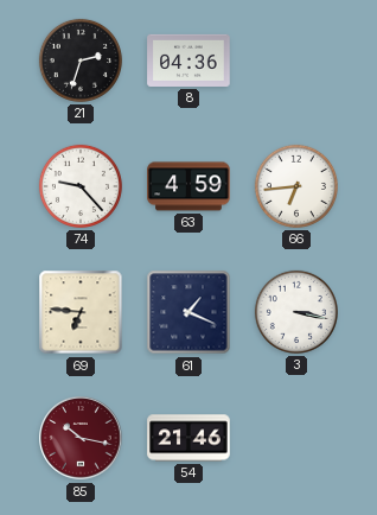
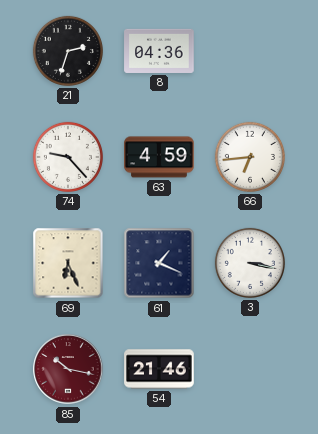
69: 6:46 -> 6:26 (68, 263)
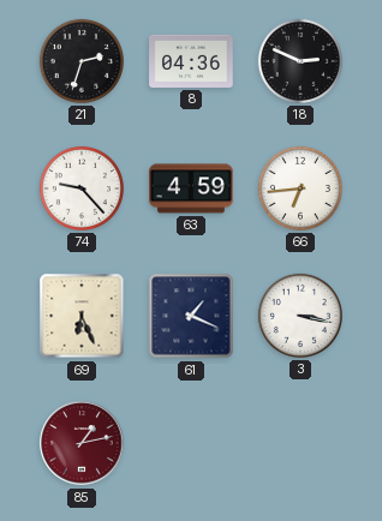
18: none -> 2:49 (300, 61)
85: 10:17 -> 1:13 (82, 443)
54: 21:46 -> none (159, 369)
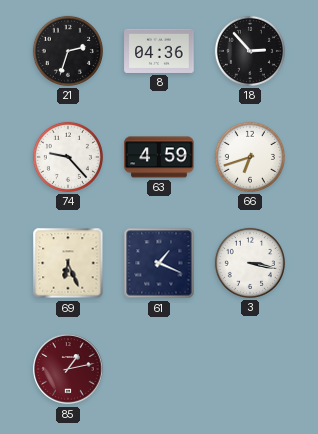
18: 2:49 -> 2:53 (250, 51)
66: 6:44 -> 6:42 (250, 157)
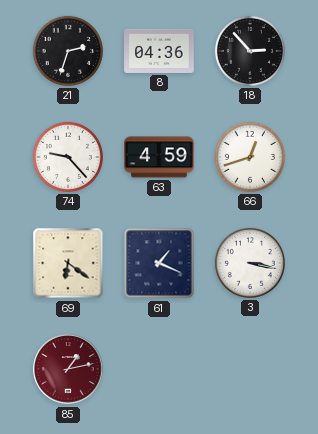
66: 6:42 -> 12:42 (250, 157)
69: 6:26 -> 6:21 (68, 263)
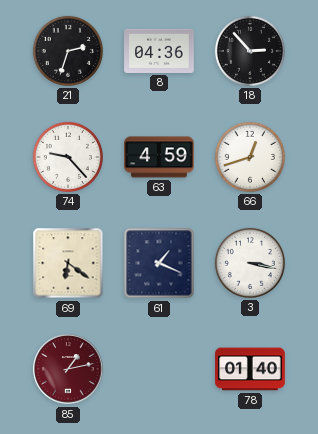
78: none -> 01:40 (250, 369)
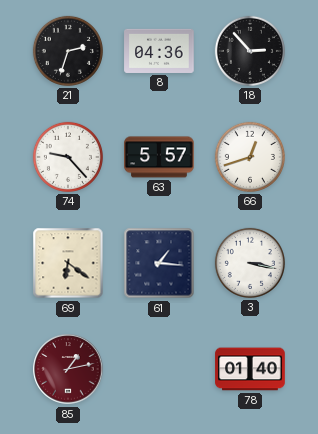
63: 4:59 -> 5:57 (159, 157)
61: 1:19 -> 1:16 (159, 263)
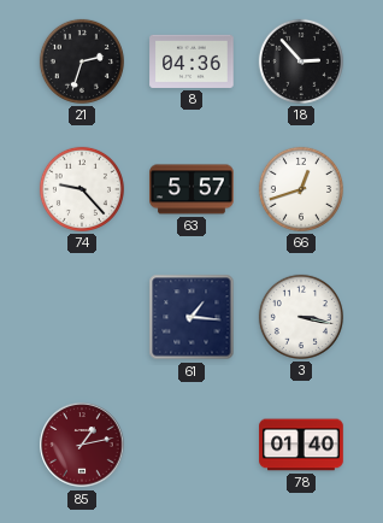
69: 6:21 -> none (68, 263)
